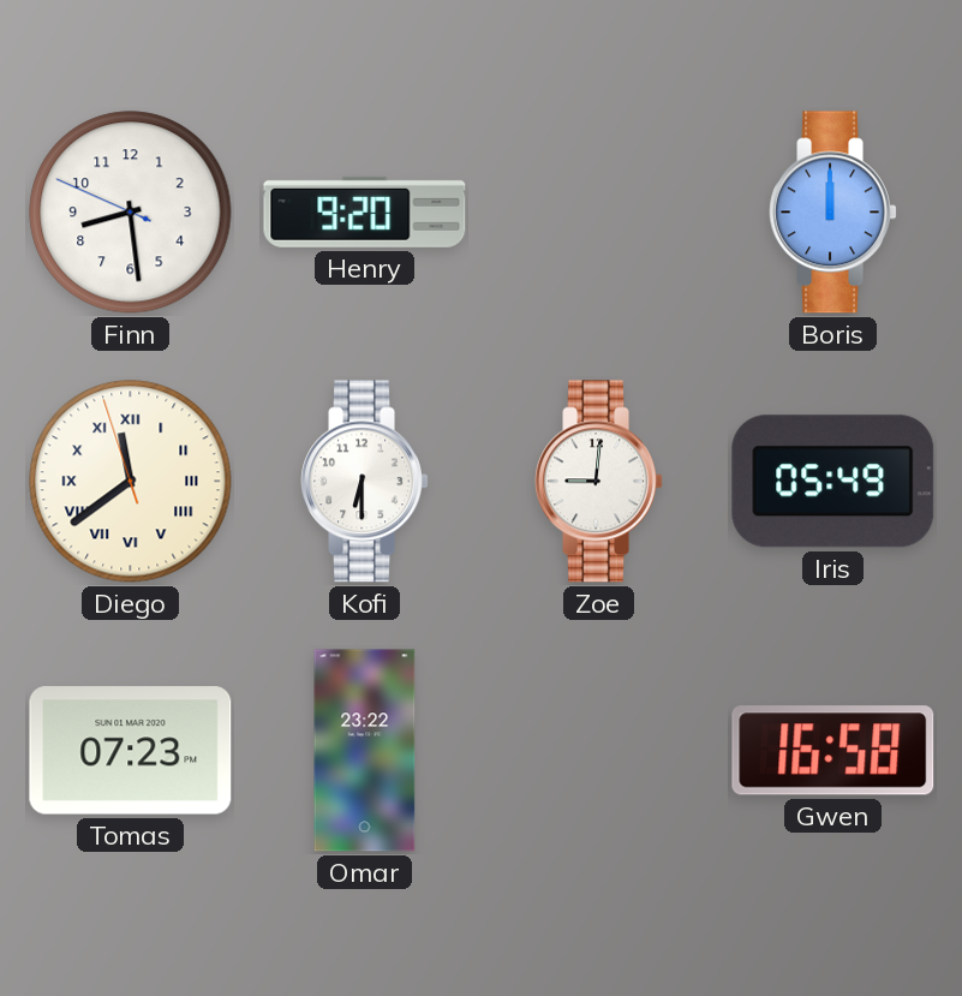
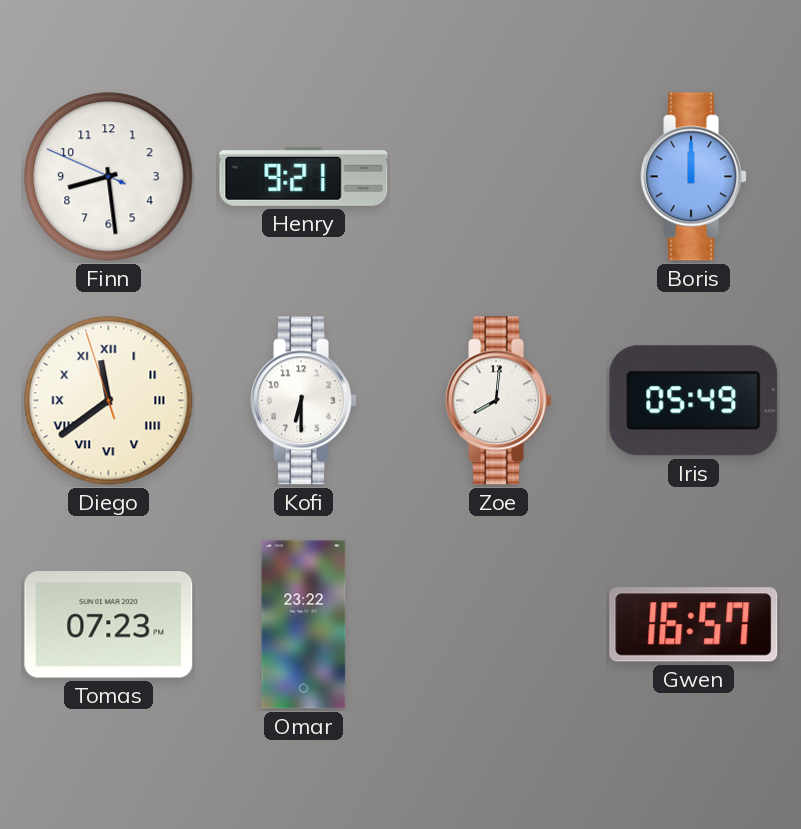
Henry: 9:20 -> 9:21 (304, 176)
Zoe: 9:01 -> 8:01 (498, 401)
Gwen: 16:58 -> 16:57 (694, 625)
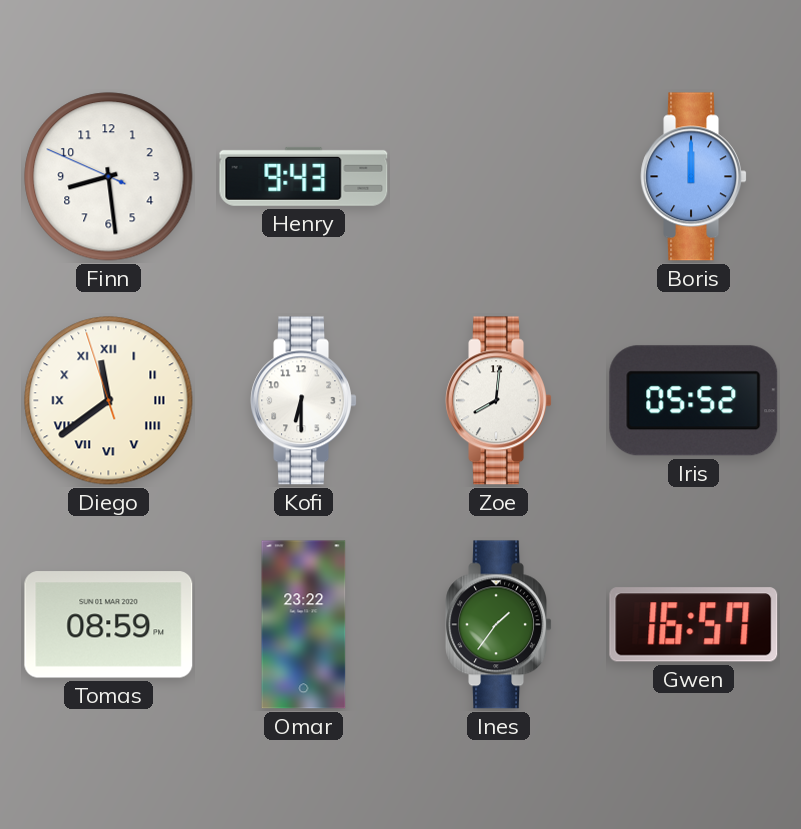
Henry: 9:21 -> 9:43 (304, 176)
Iris: 05:49 -> 05:52 (694, 401)
Tomas: 07:23 -> 08:59 (109, 625)
Ines: none -> 1:36 (498, 625)
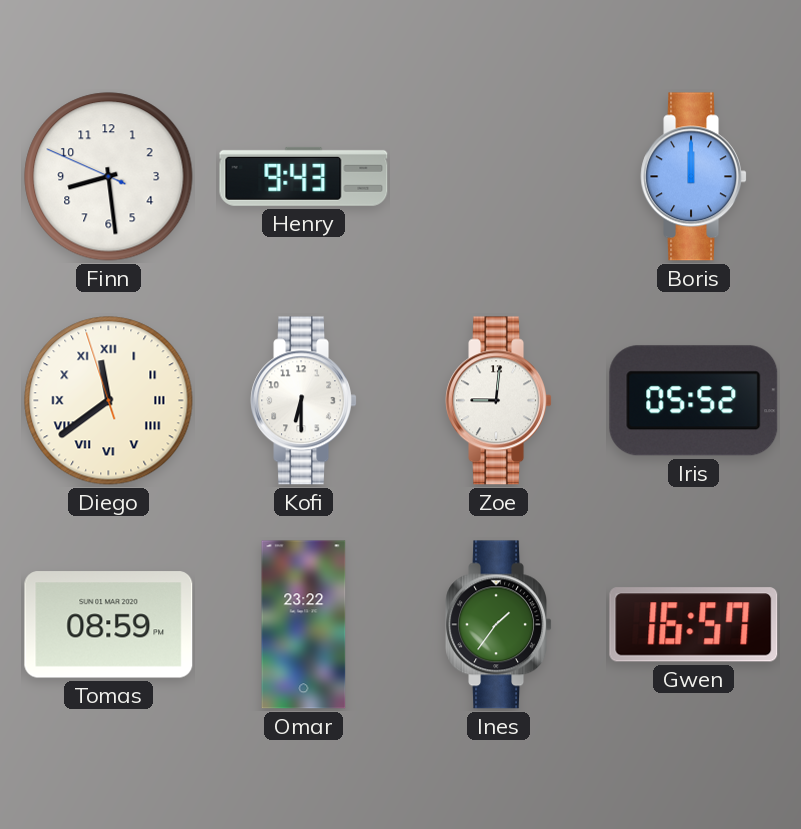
Zoe: 8:01 -> 9:01 (498, 401)
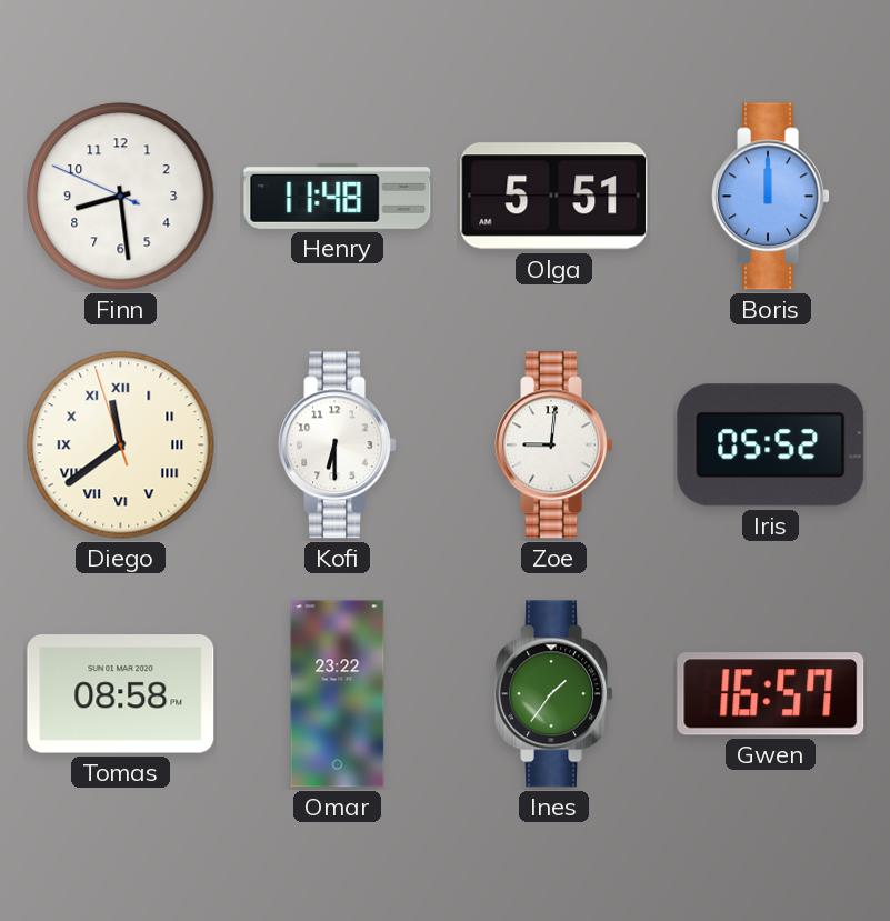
Henry: 9:43 -> 11:48 (338, 196)
Olga: none -> 5:51 (554, 197)
Tomas: 08:59 -> 08:58 (121, 694)
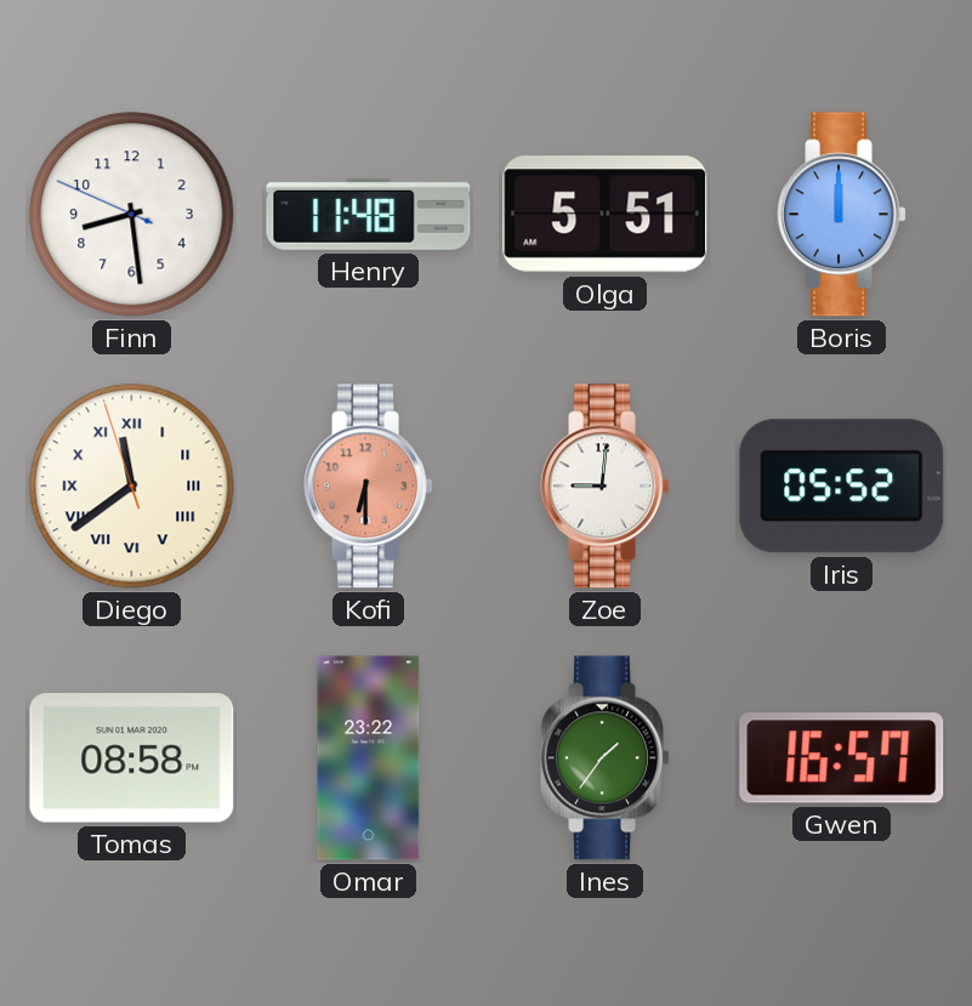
Kofi dial: white -> salmon (368, 487)
